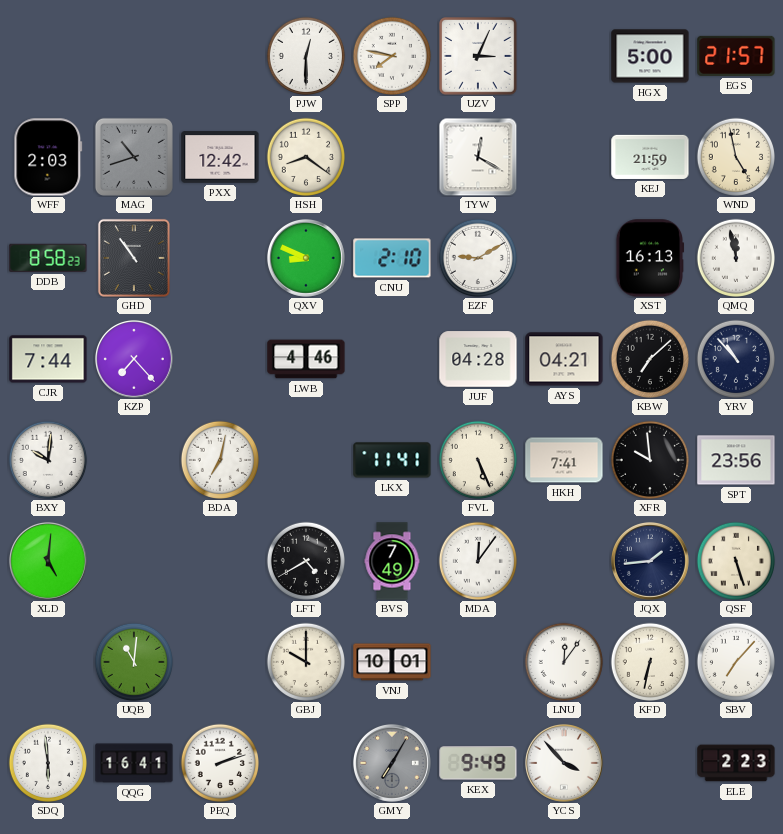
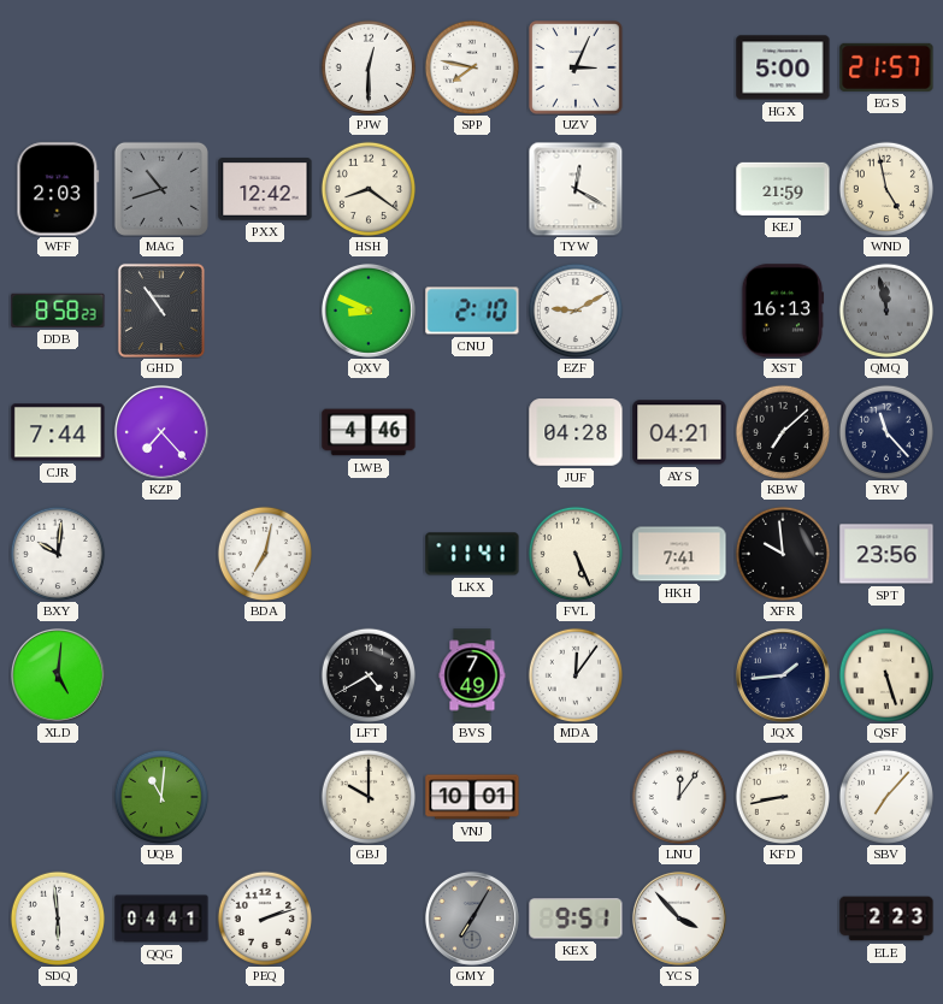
QMQ dial: white -> grey (885, 309)
YRV: 10:53 -> 11:23 (885, 431)
KFD: 6:32 -> 8:43 (782, 796)
QQG: 16:41 -> 04:41 (161, 919)
KEX: 9:49 -> 9:51 (576, 919)
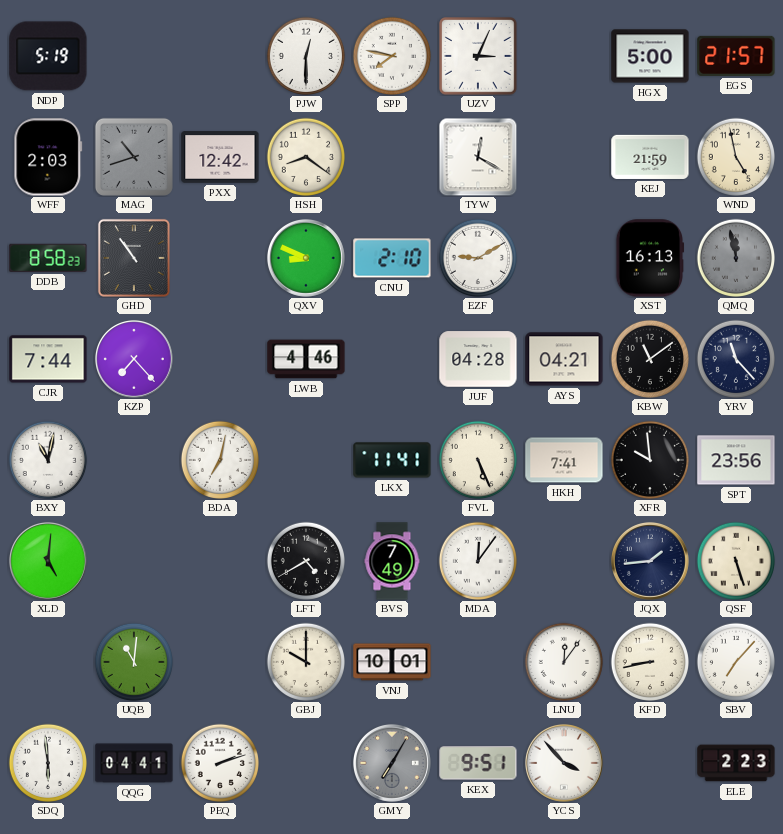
NDP: none -> 5:19 (48, 56)
KBW: 7:08 -> 11:09 (649, 358)
BXY: 10:01 -> 11:02 (47, 459)
